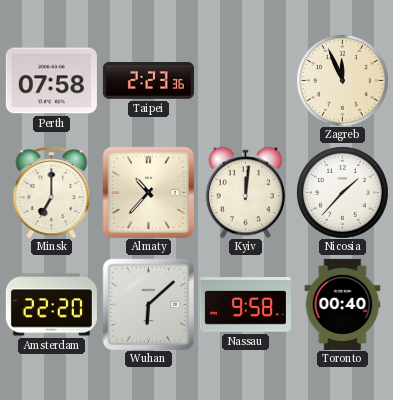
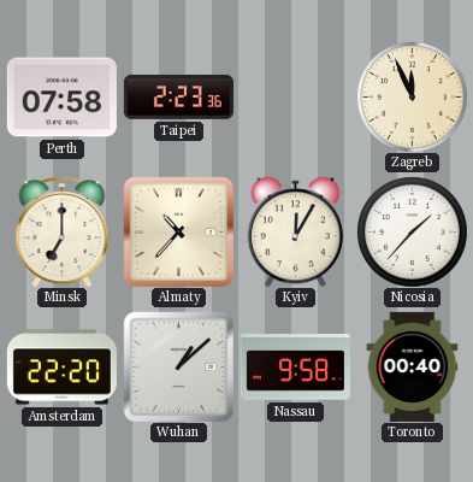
Kyiv: 12:01 -> 12:05 (295, 231)
Wuhan: 6:08 -> 1:08 (178, 366)
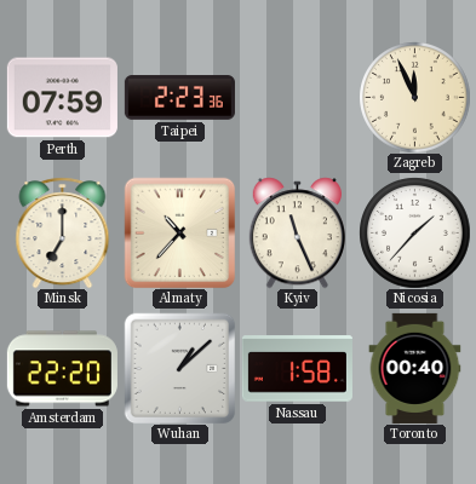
Perth: 07:58 -> 07:59 (62, 98)
Kyiv: 12:05 -> 11:26 (297, 232)
Nassau: 9:58 -> 1:58 (297, 369)
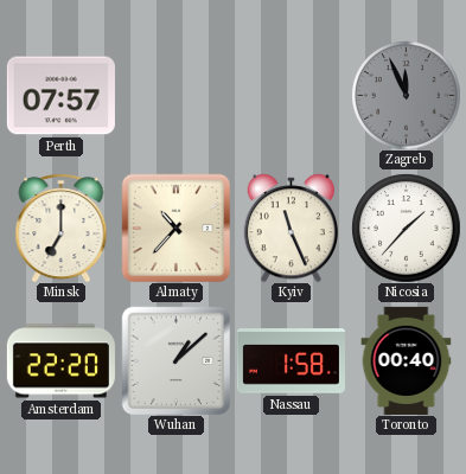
Perth: 07:59 -> 07:57 (60, 96)
Taipei: 2:23 -> none (179, 98)
Zagreb dial: cream -> grey (406, 95)
